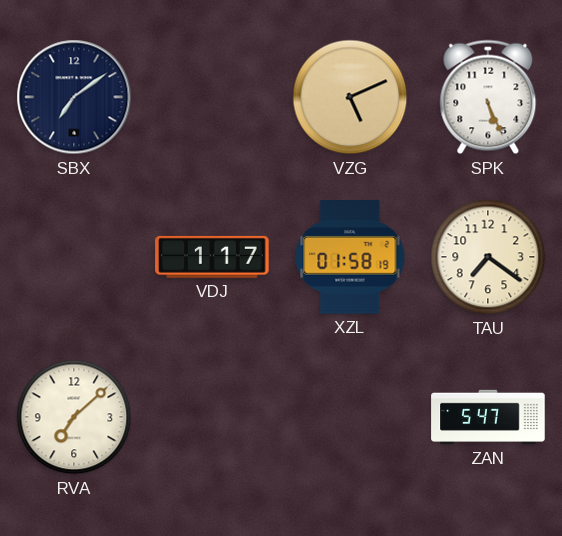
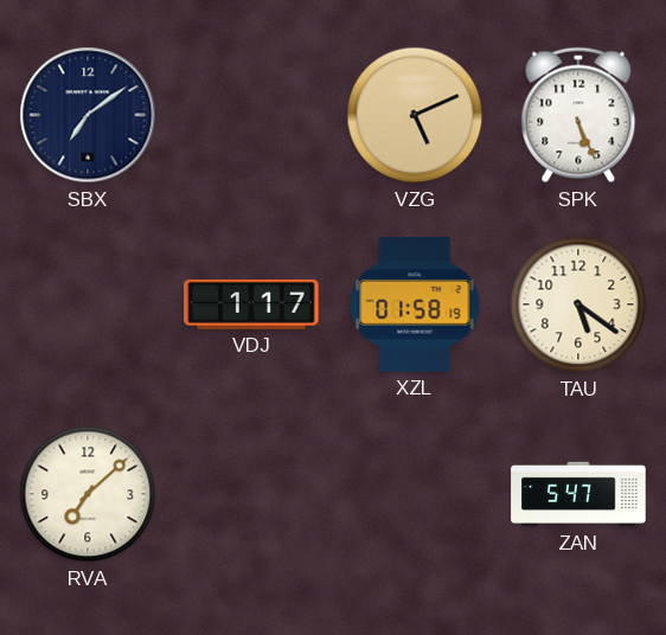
TAU: 7:21 -> 5:21 (578, 304)
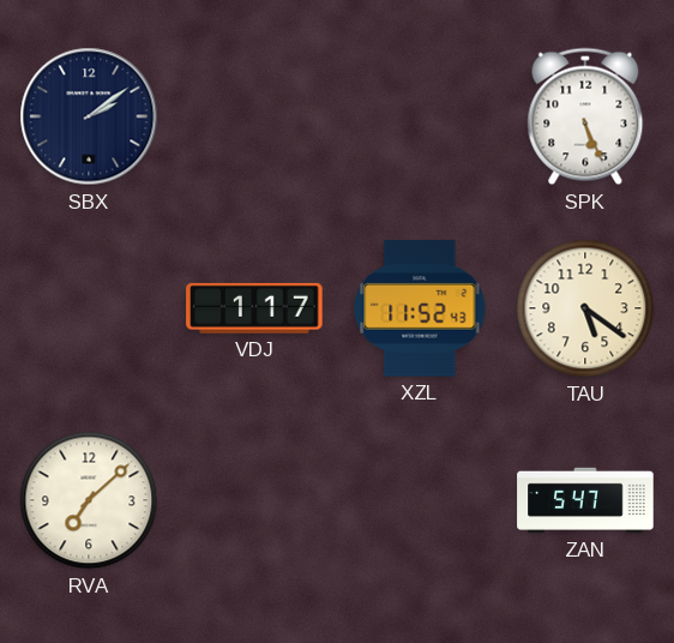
SBX: 7:09 -> 2:09 (89, 116)
VZG: 5:11 -> none (415, 115)
XZL: 01:58 -> 11:52 (420, 308)
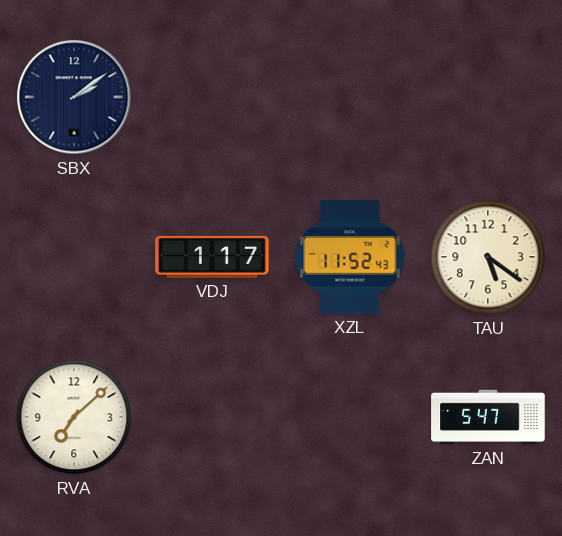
SPK: 5:26 -> none (585, 116)
